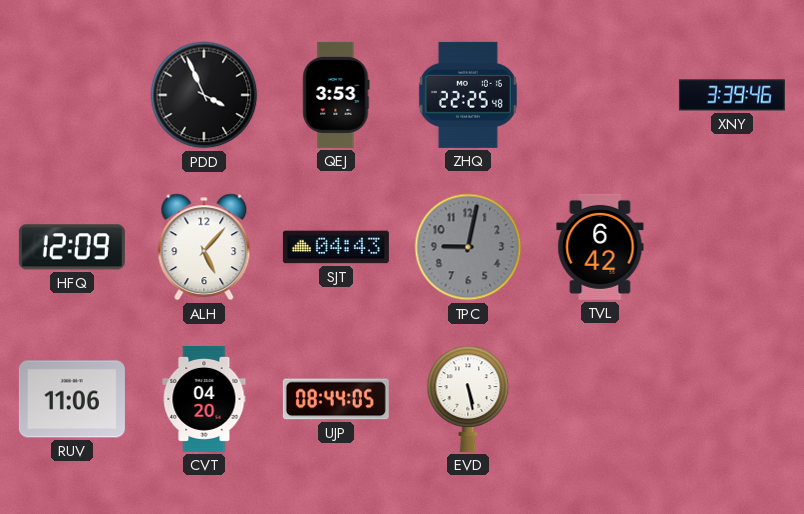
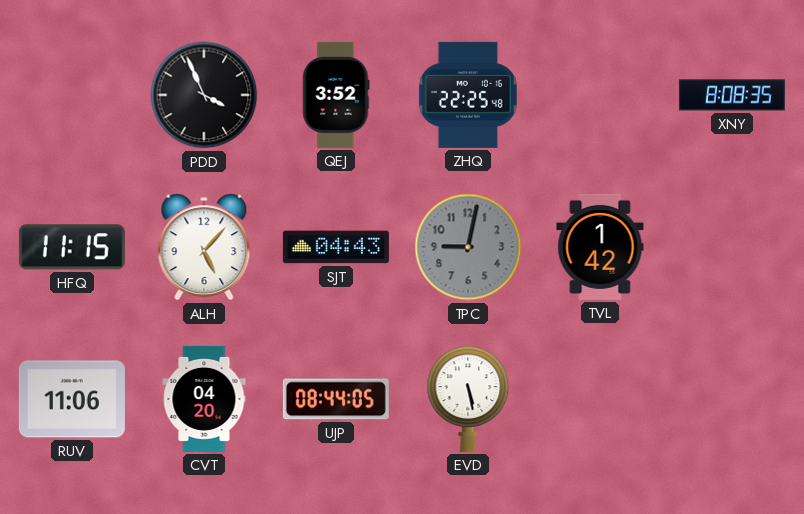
QEJ: 3:53 -> 3:52 (336, 95)
XNY: 3:39 -> 8:08 (732, 95)
HFQ: 12:09 -> 11:15 (72, 247)
TVL: 6:42 -> 1:42 (600, 247)
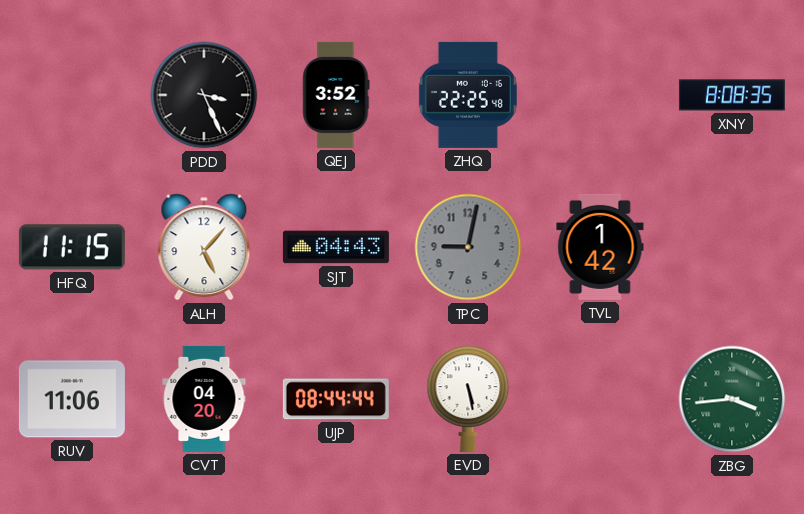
PDD: 3:56 -> 3:26 (204, 95)
UJP: 08:44:05 -> 08:44:44 (336, 399)
ZBG: none -> 3:44 (732, 399)
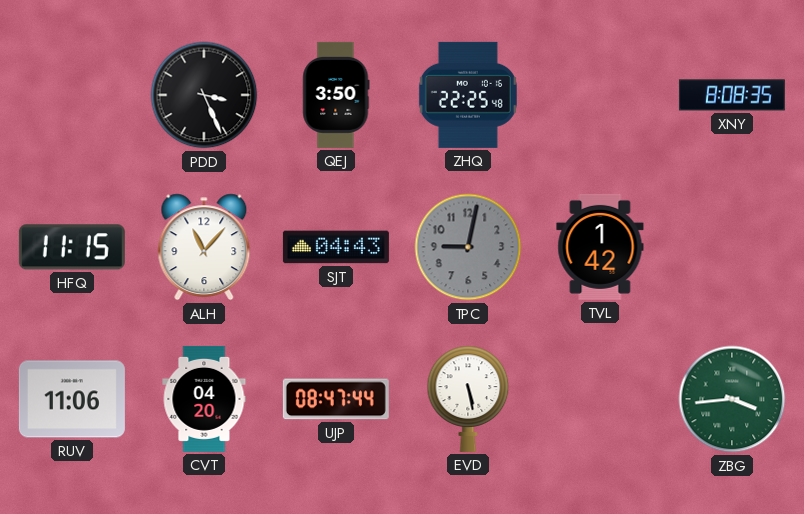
QEJ: 3:52 -> 3:50 (336, 95)
ALH: 5:07 -> 11:07 (204, 247)
UJP: 08:44 -> 08:47 (336, 399)
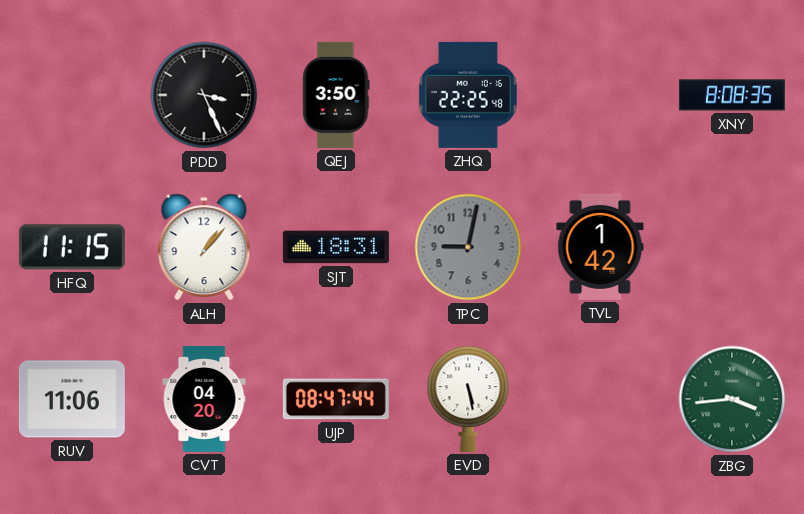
ALH: 11:07 -> 1:07 (204, 247)
SJT: 04:43 -> 18:31 (336, 247)
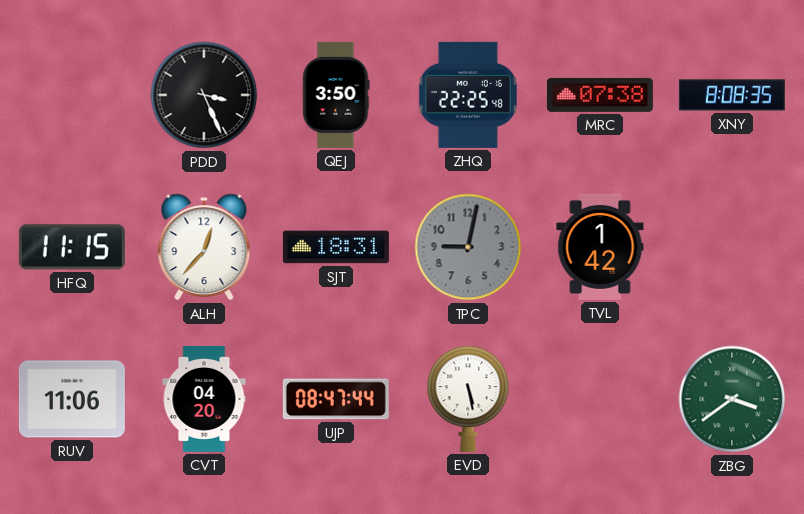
MRC: none -> 07:38 (600, 95)
ALH: 1:07 -> 12:37 (204, 247)
ZBG: 3:44 -> 3:39 (732, 399)
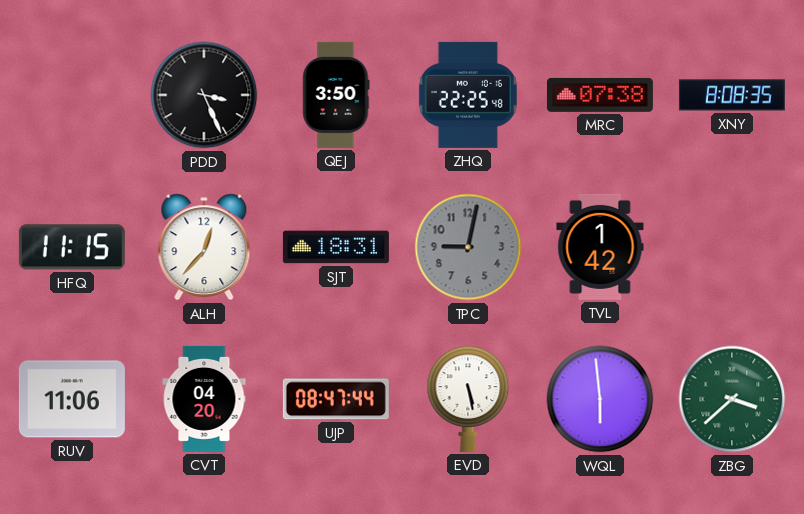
WQL: none -> 5:59 (600, 399)
ZBG: 3:39 -> 3:38 (732, 399)
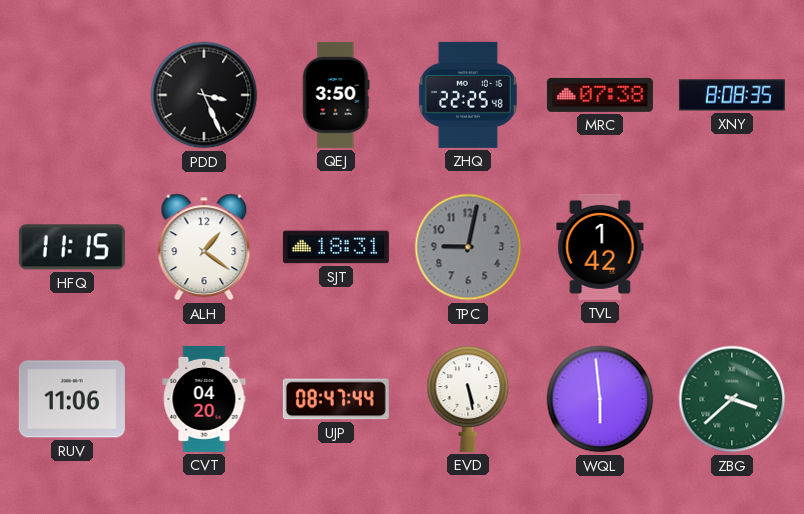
ALH: 12:37 -> 1:21 (204, 247)
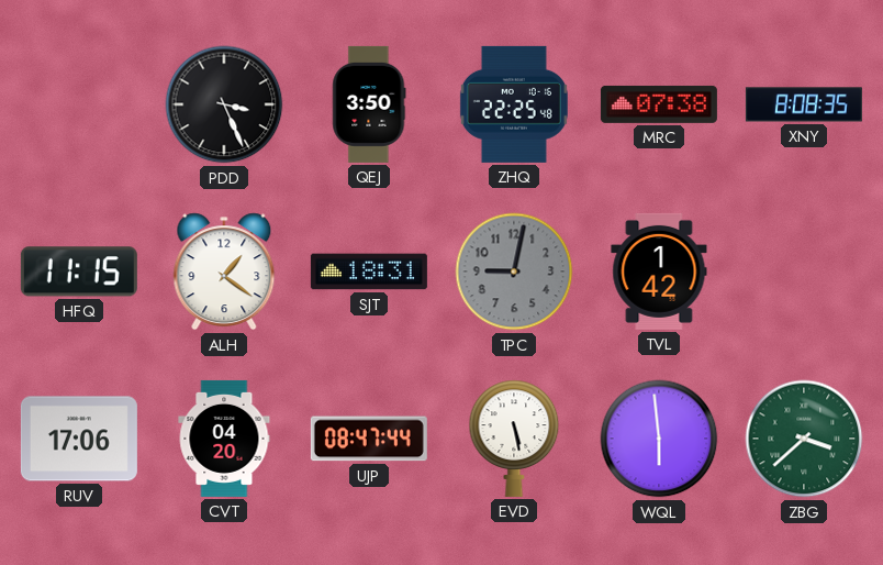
RUV: 11:06 -> 17:06 (79, 439)
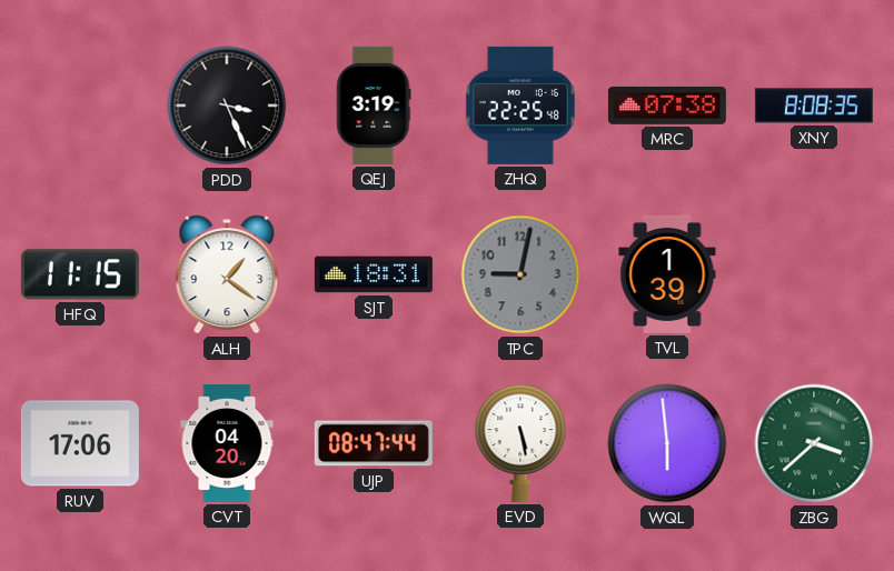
QEJ: 3:50 -> 3:19 (374, 106)
TVL: 1:42 -> 1:39 (667, 274)
